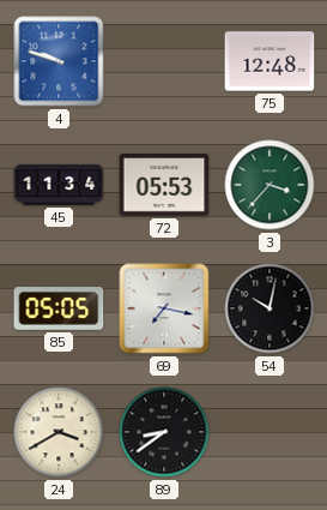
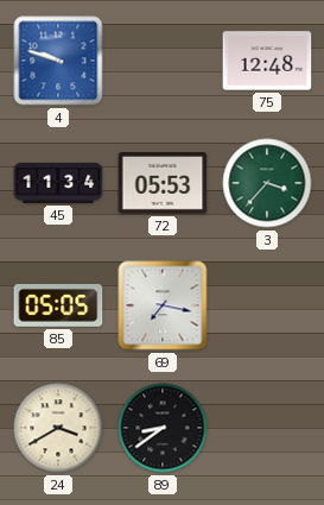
54: 10:02 -> none (270, 308)
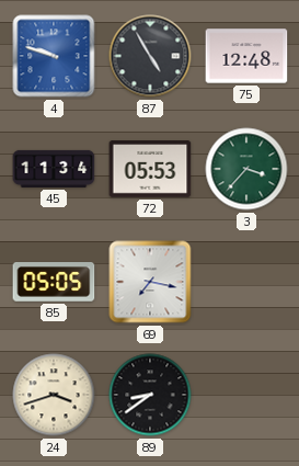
87: none -> 4:55 (150, 56)
24: 3:40 -> 3:42 (54, 395)
